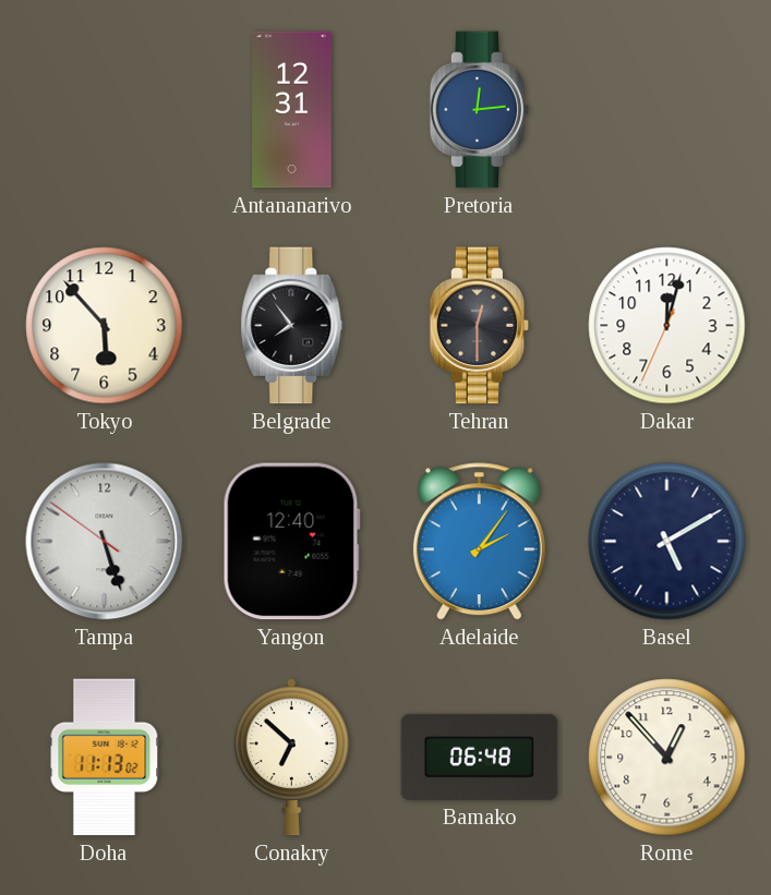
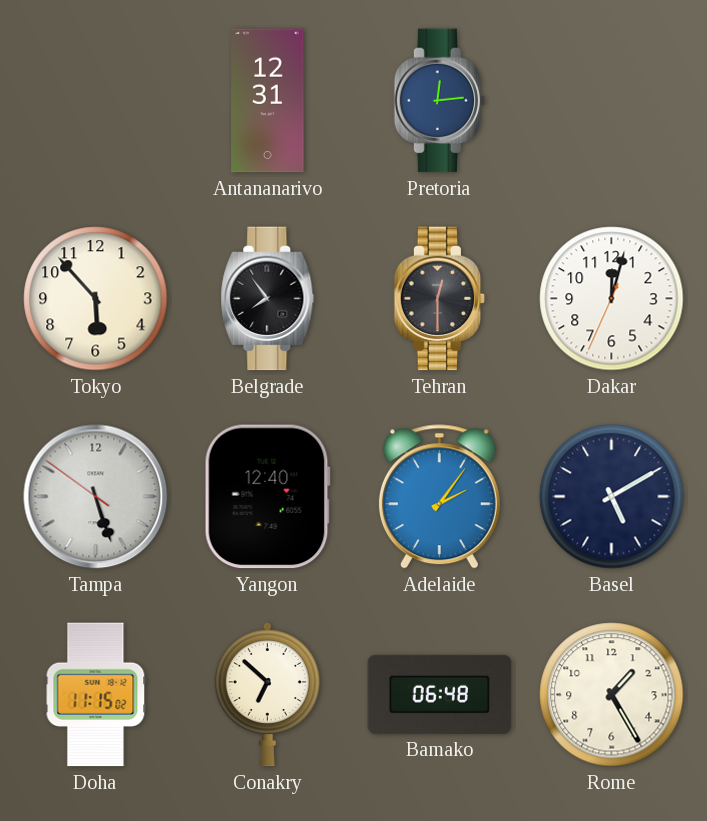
Doha: 11:13 -> 11:15 (96, 695)
Rome: 12:53 -> 1:25 (612, 695)
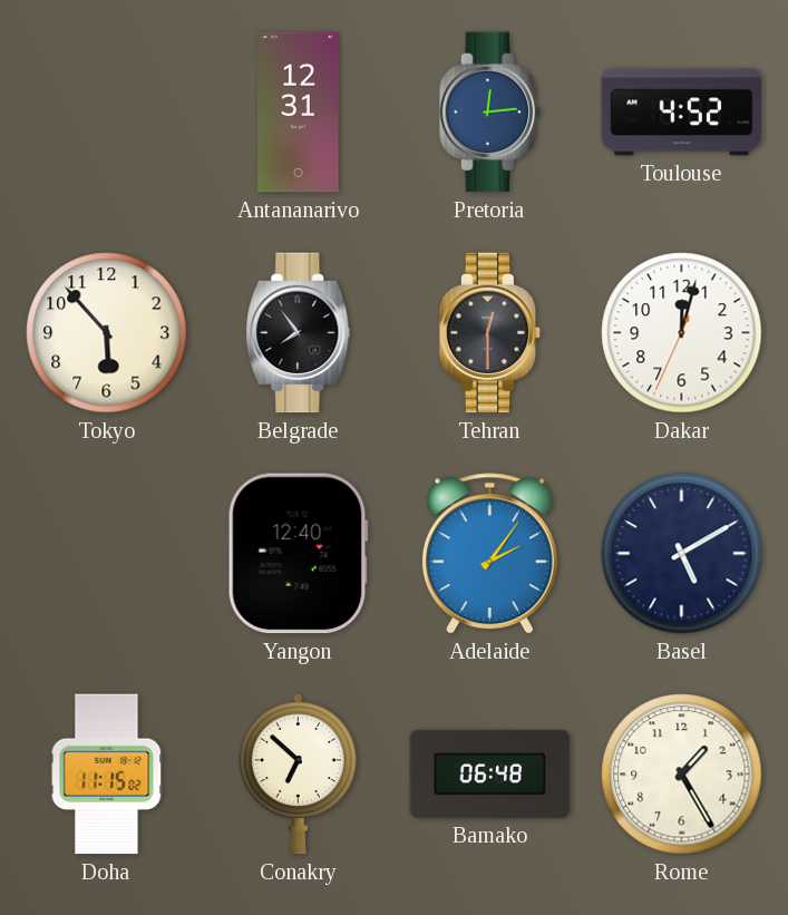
Toulouse: none -> 4:52 (682, 113)
Tampa: 5:26 -> none (96, 497)
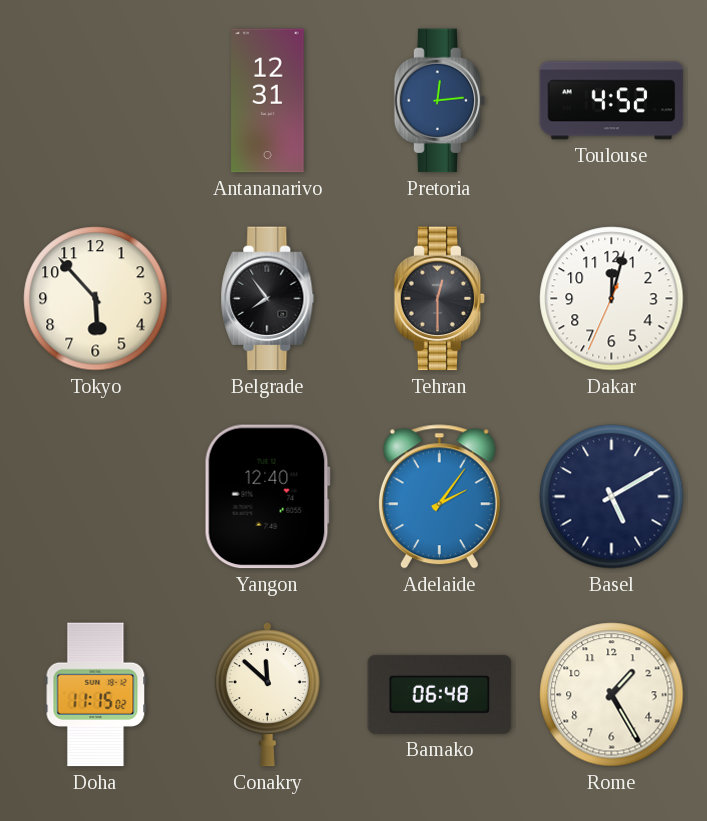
Conakry: 6:52 -> 11:52 (267, 694)
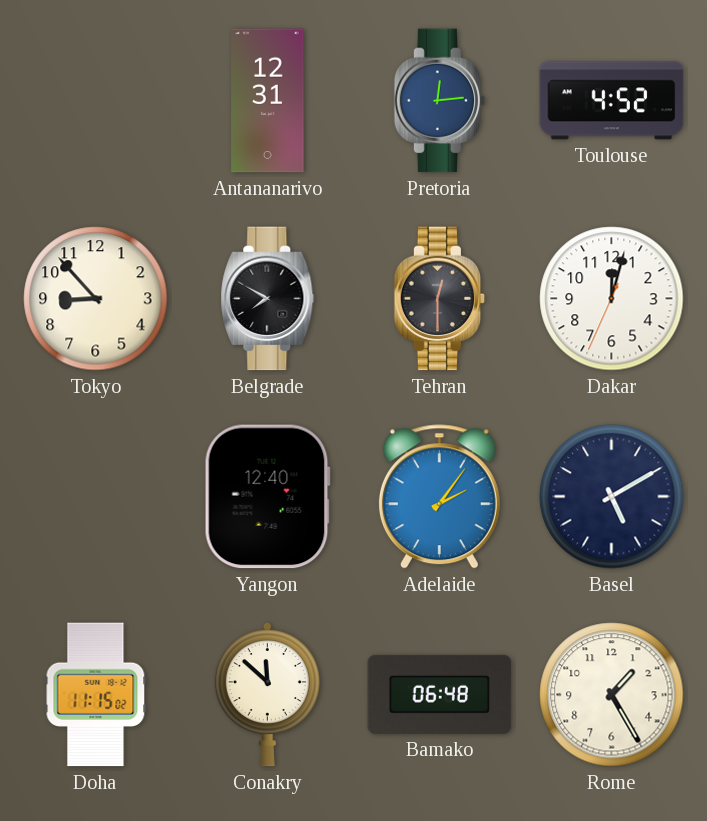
Tokyo: 5:53 -> 8:53 (96, 299)
Belgrade: 7:54 -> 7:50 (268, 299)
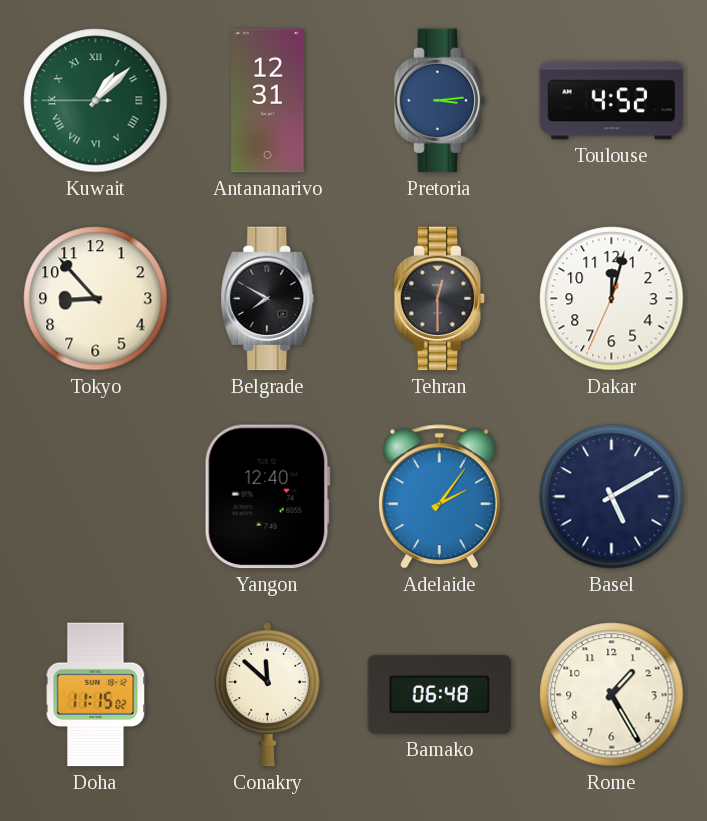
Kuwait: none -> 1:07 (96, 101)
Pretoria: 12:14 -> 3:14 (440, 101)
